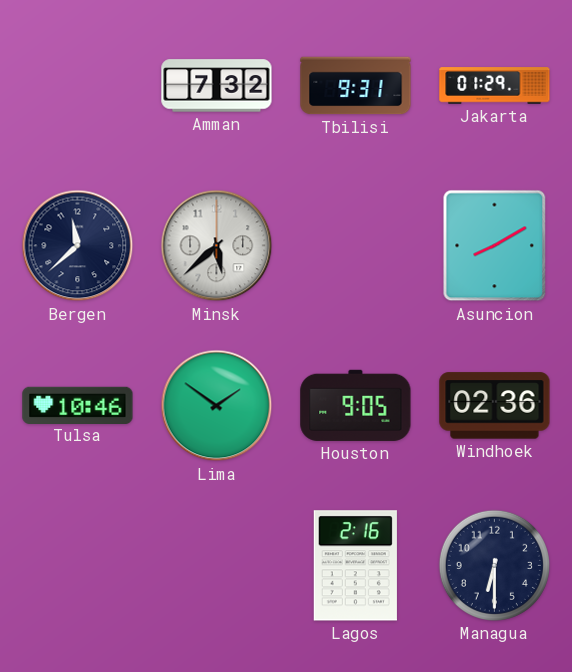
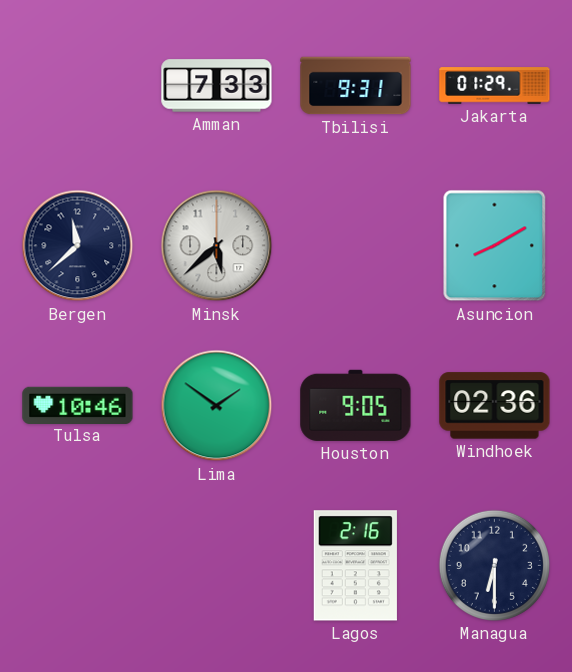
Amman: 7:32 -> 7:33 (217, 86)
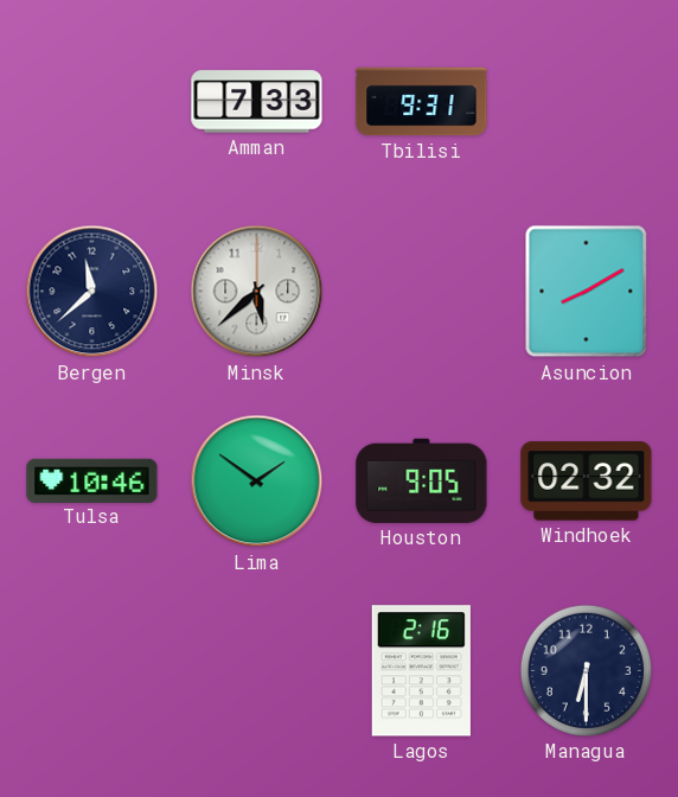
Jakarta: 01:29 -> none (495, 86)
Windhoek: 02:36 -> 02:32 (587, 482)
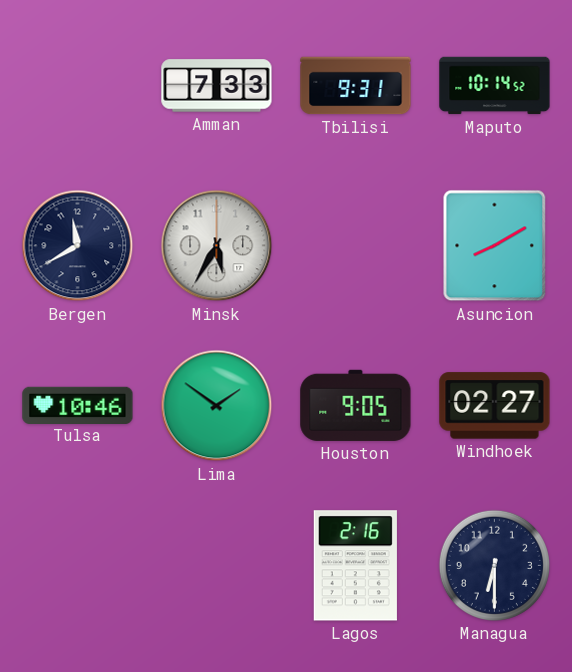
Maputo: none -> 10:14 (495, 86)
Bergen: 11:38 -> 11:40 (78, 246)
Minsk: 5:38 -> 5:35 (217, 246)
Windhoek: 02:32 -> 02:27 (495, 406)
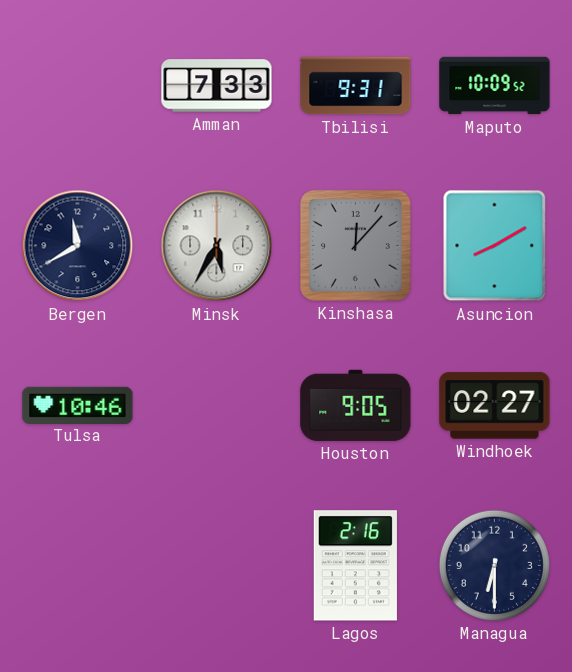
Maputo: 10:14 -> 10:09 (495, 86)
Kinshasa: none -> 12:07 (355, 245)
Lima: 1:51 -> none (217, 406)
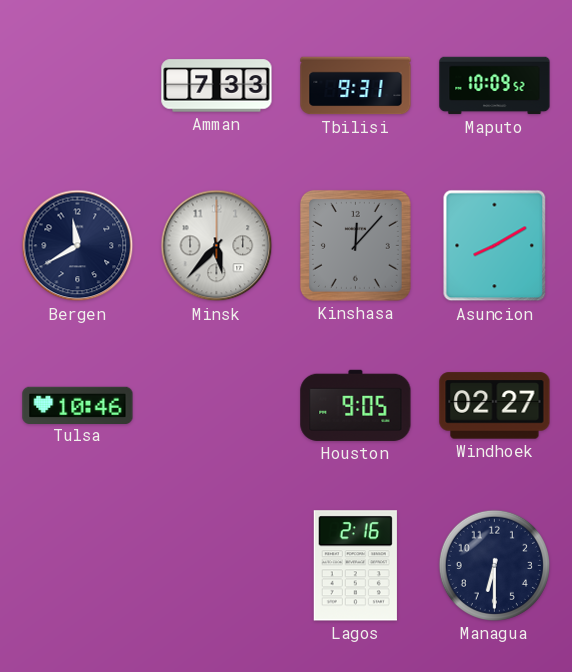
Minsk: 5:35 -> 5:37 (217, 246)
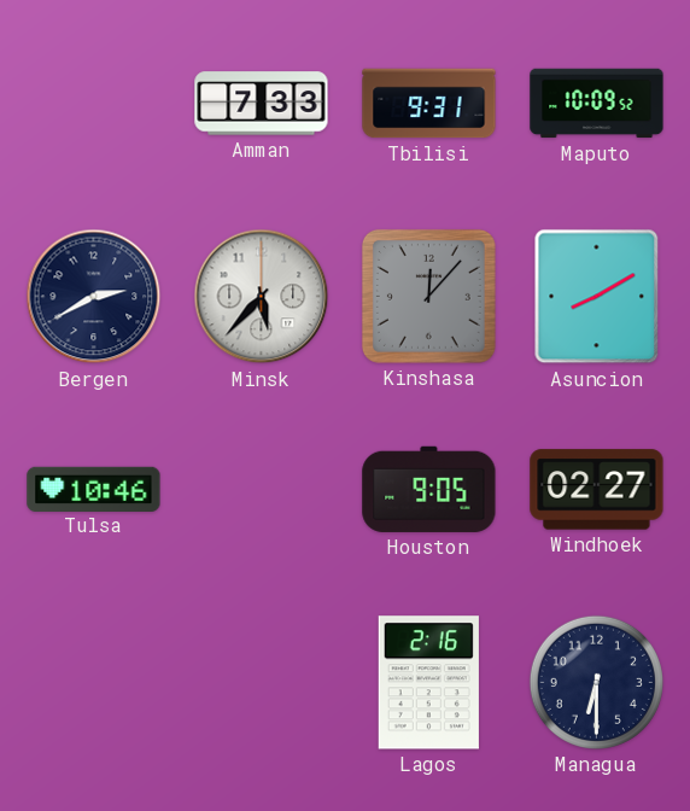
Bergen: 11:40 -> 2:40 (94, 297)
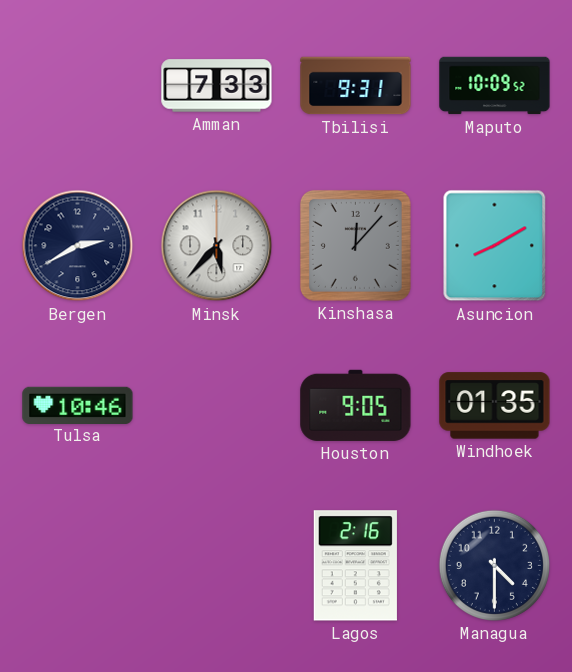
Windhoek: 02:27 -> 01:35 (495, 406)
Managua: 6:30 -> 4:30 (494, 565)
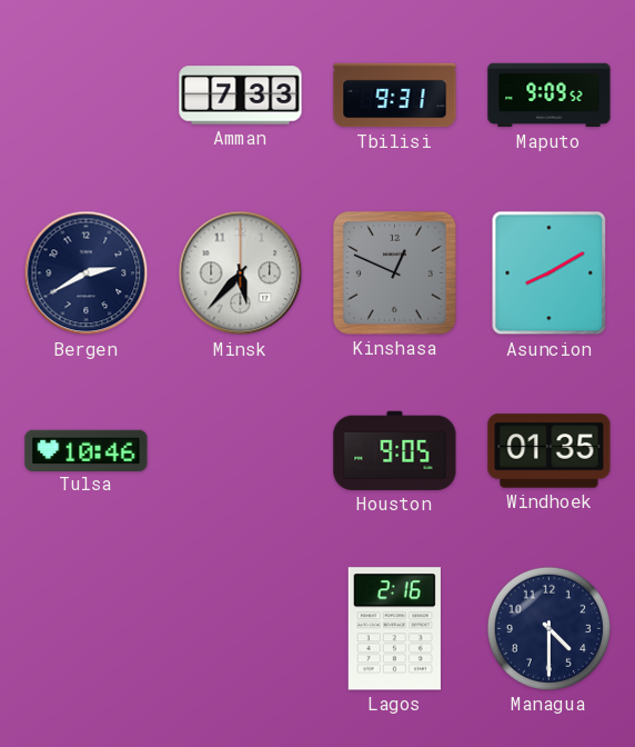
Maputo: 10:09 -> 9:09 (550, 96)
Kinshasa: 12:07 -> 12:49 (394, 272)
